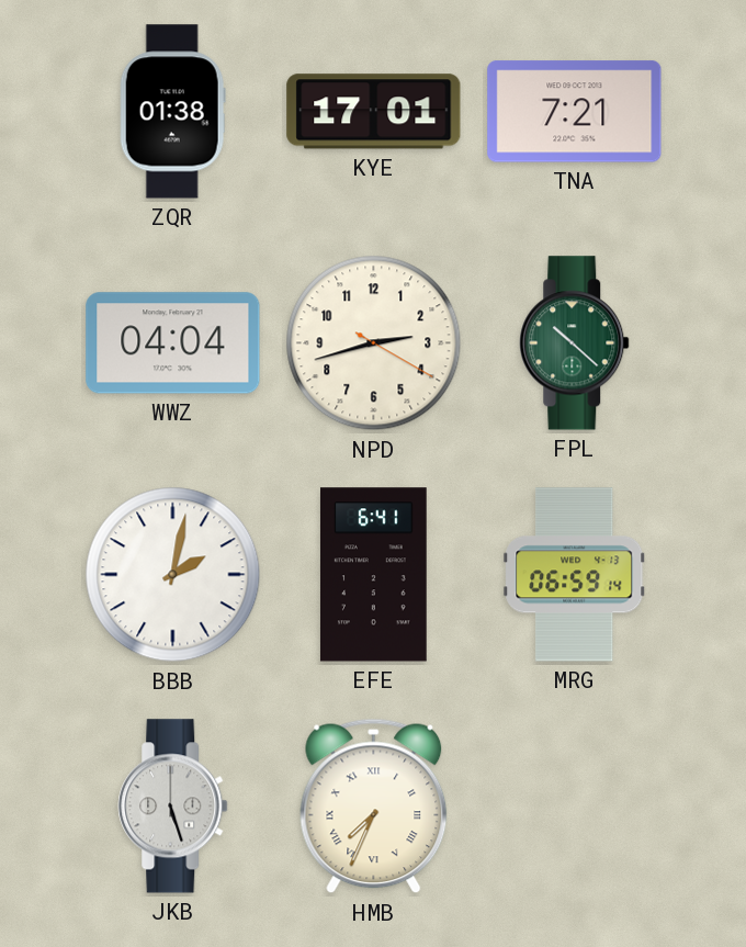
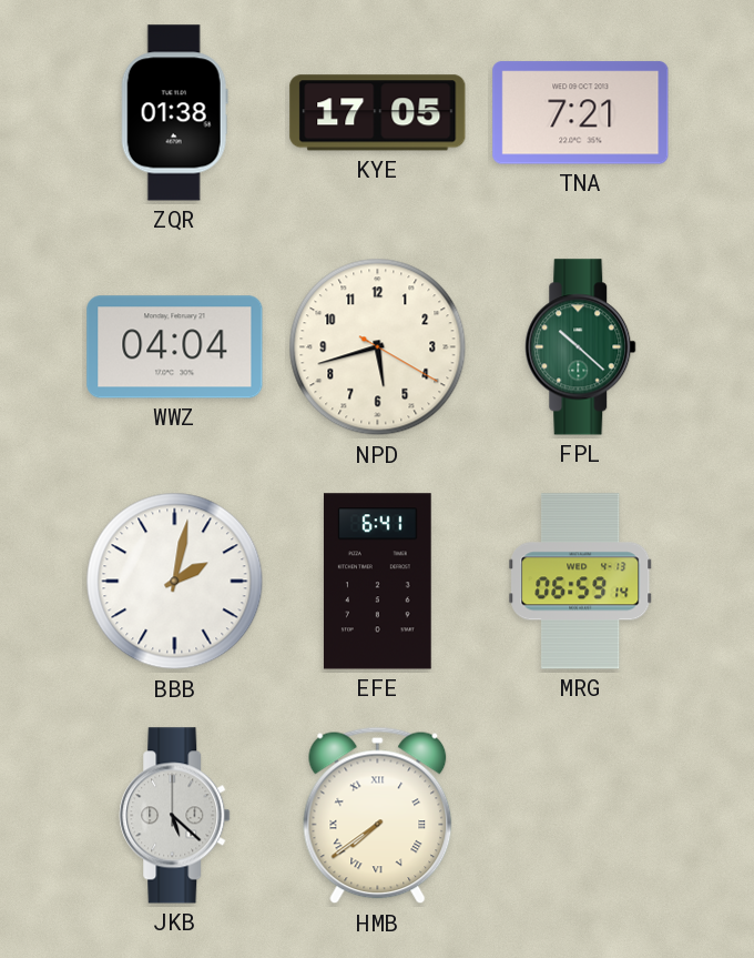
KYE: 17:01 -> 17:05 (378, 113)
NPD: 2:42 -> 5:42 (378, 347)
JKB: 5:27 -> 5:22 (175, 816)
HMB: 7:34 -> 7:39 (378, 816)
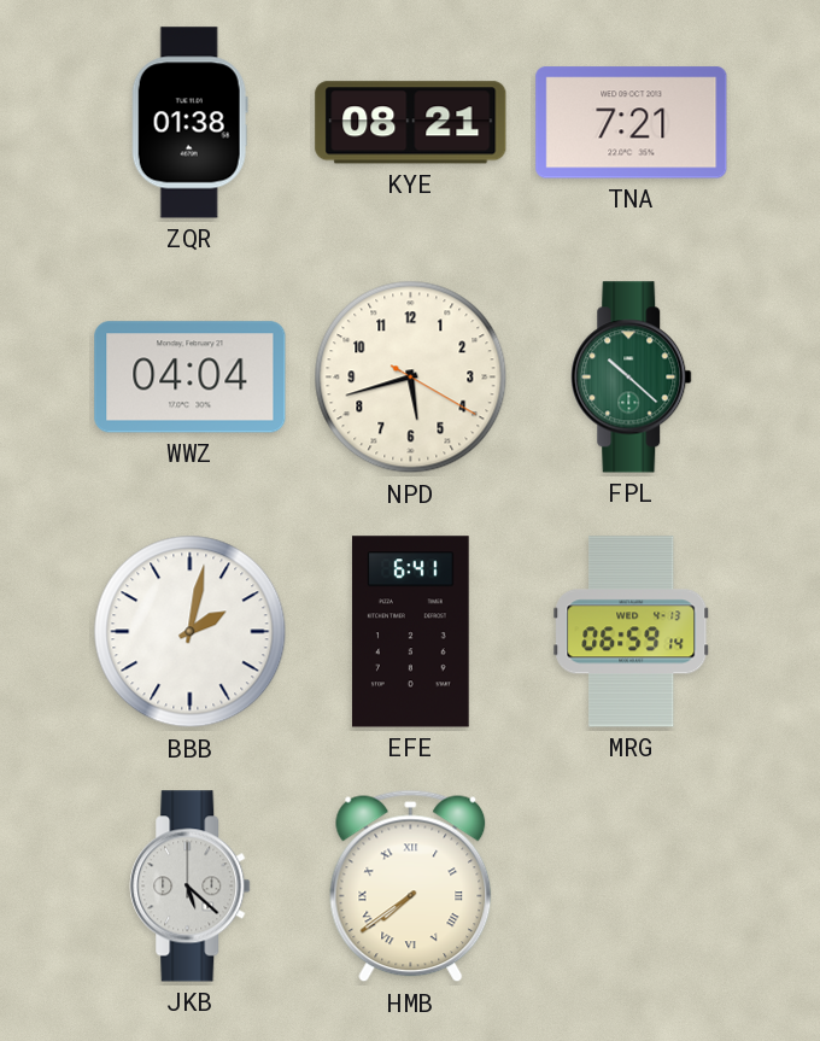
KYE: 17:05 -> 08:21 (411, 123)
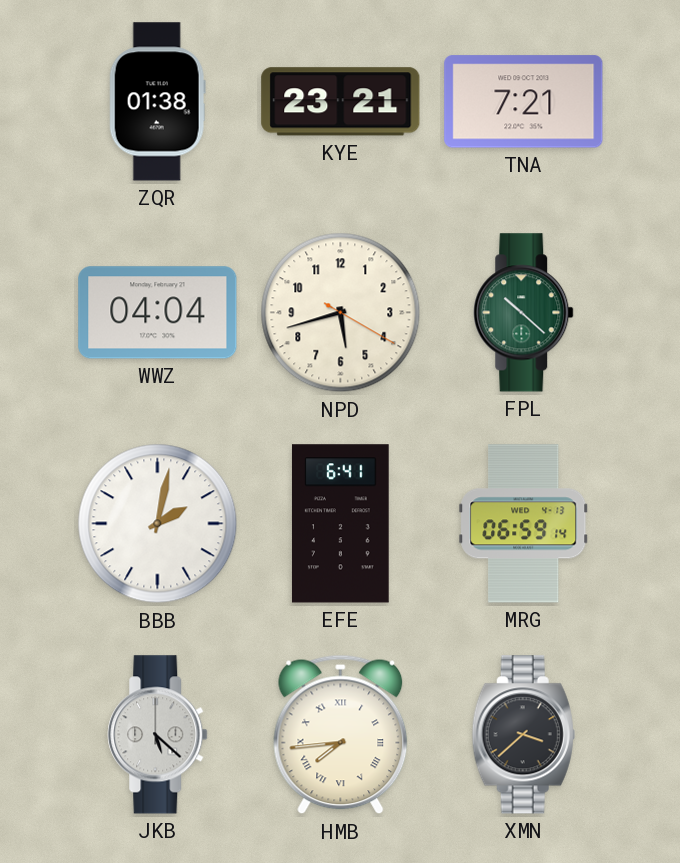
KYE: 08:21 -> 23:21 (341, 102)
HMB: 7:39 -> 7:44 (341, 735)
XMN: none -> 3:38 (523, 735)
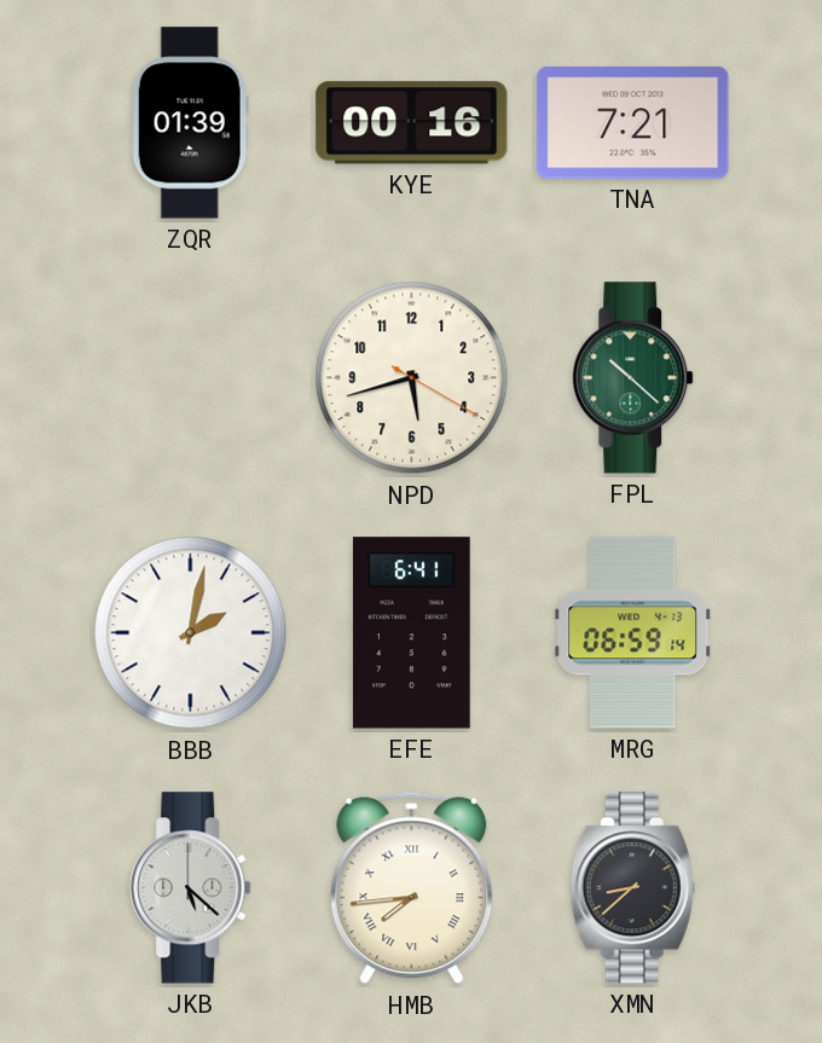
ZQR: 01:38 -> 01:39 (190, 123)
KYE: 23:21 -> 00:16 (412, 123)
WWZ: 04:04 -> none (158, 313)
XMN: 3:38 -> 8:38 (632, 888)
